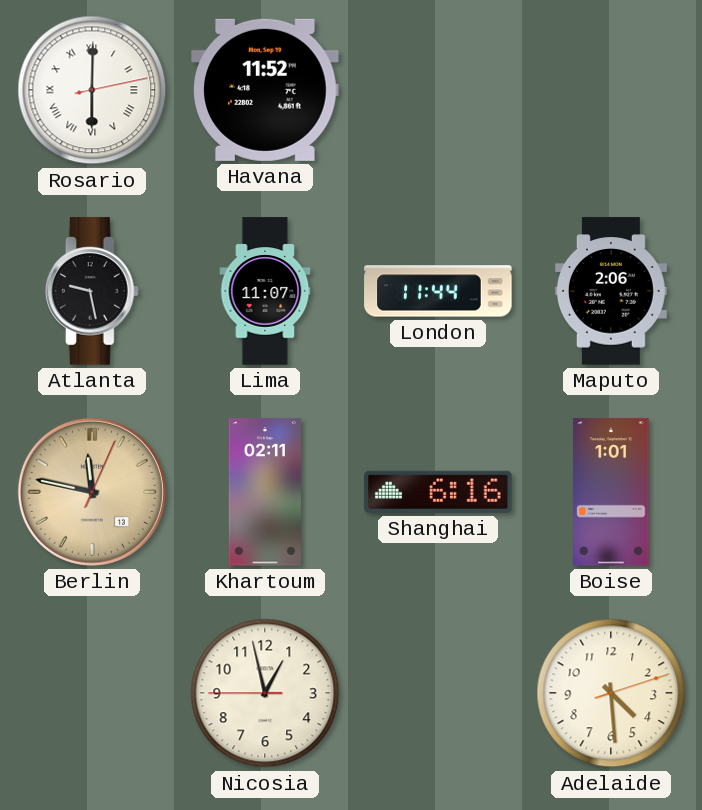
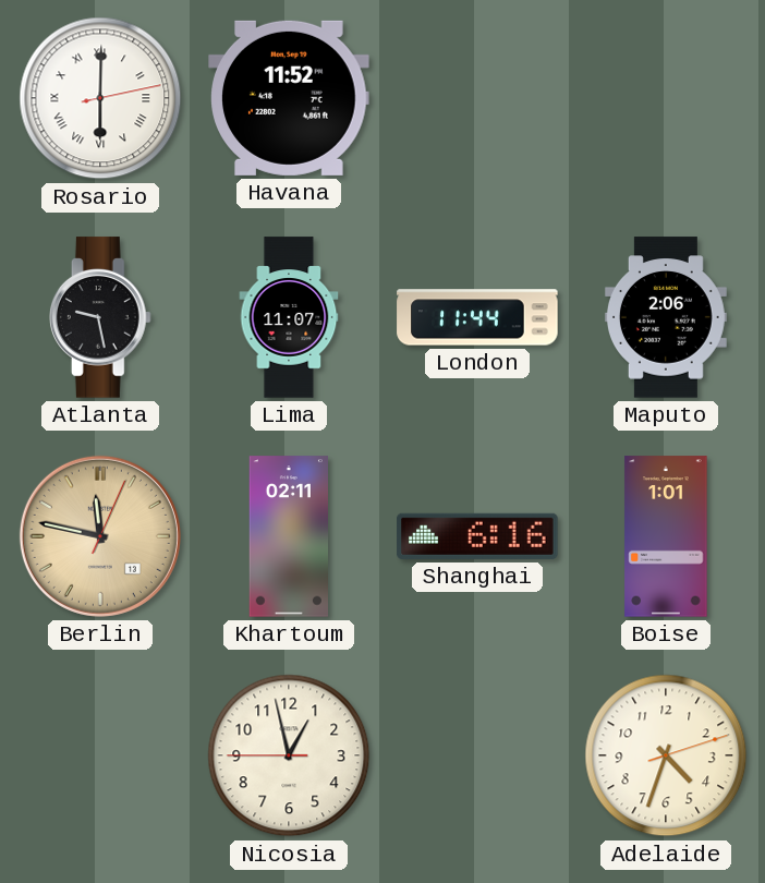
Adelaide: 4:29 -> 4:33 (666, 755)
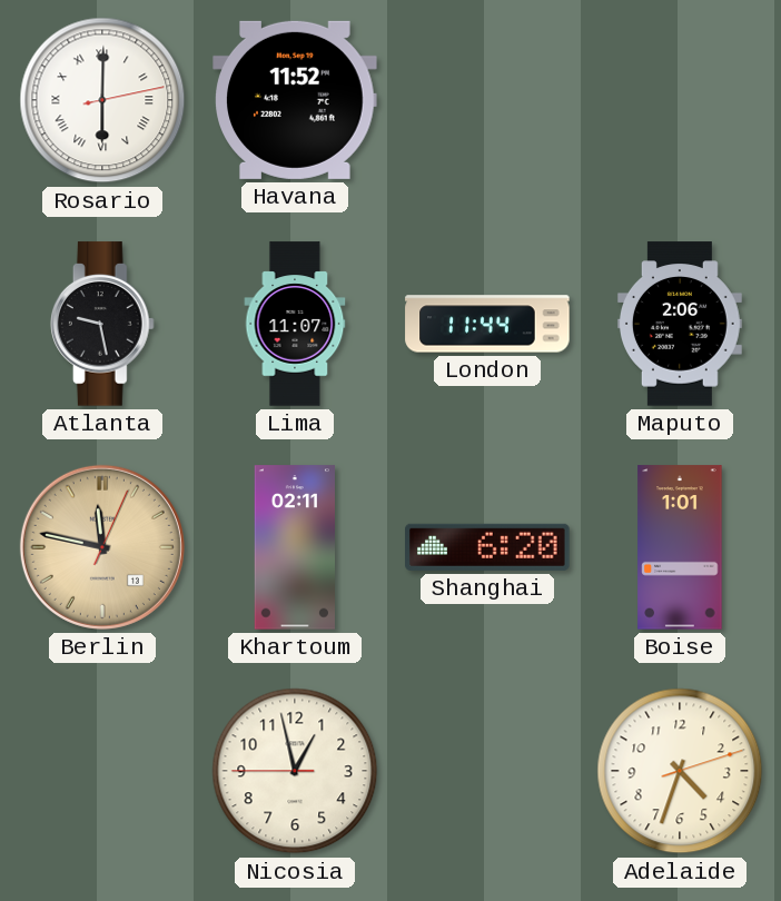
Shanghai: 6:16 -> 6:20 (487, 547)
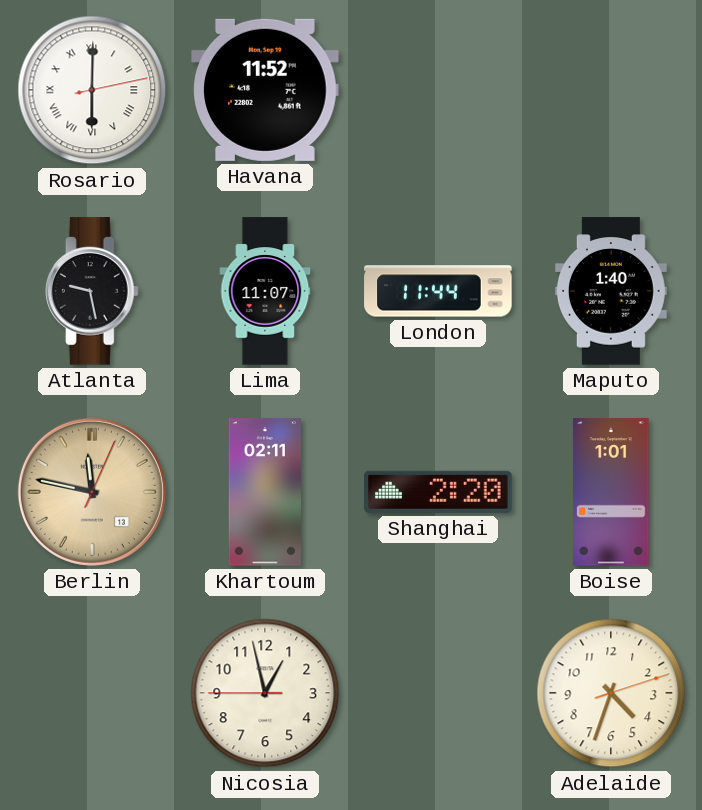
Maputo: 2:06 -> 1:40 (611, 291)
Shanghai: 6:20 -> 2:20 (438, 492)
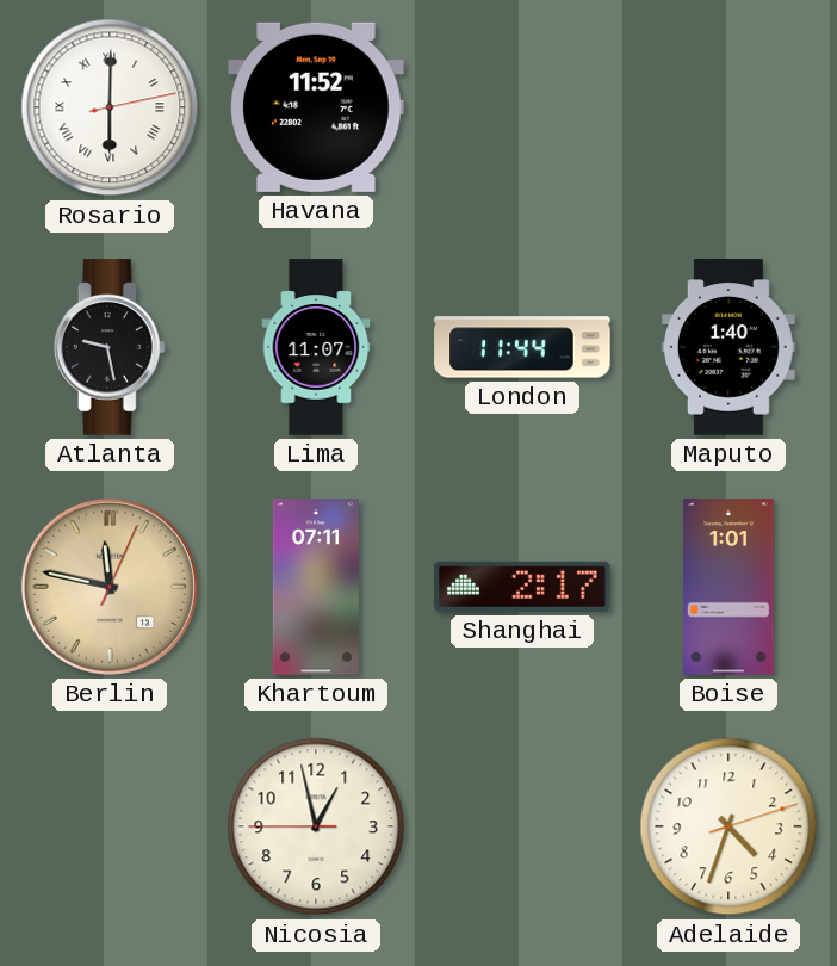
Khartoum: 02:11 -> 07:11 (315, 587)
Shanghai: 2:20 -> 2:17 (522, 587)
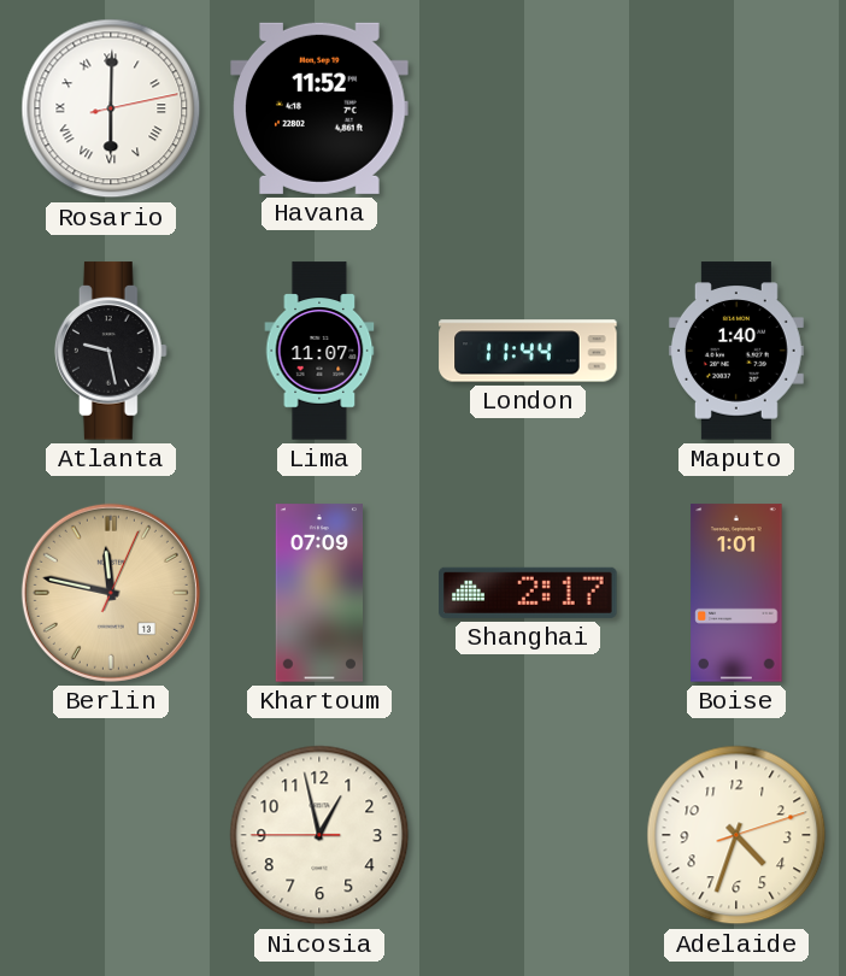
Khartoum: 07:11 -> 07:09 (318, 593)
